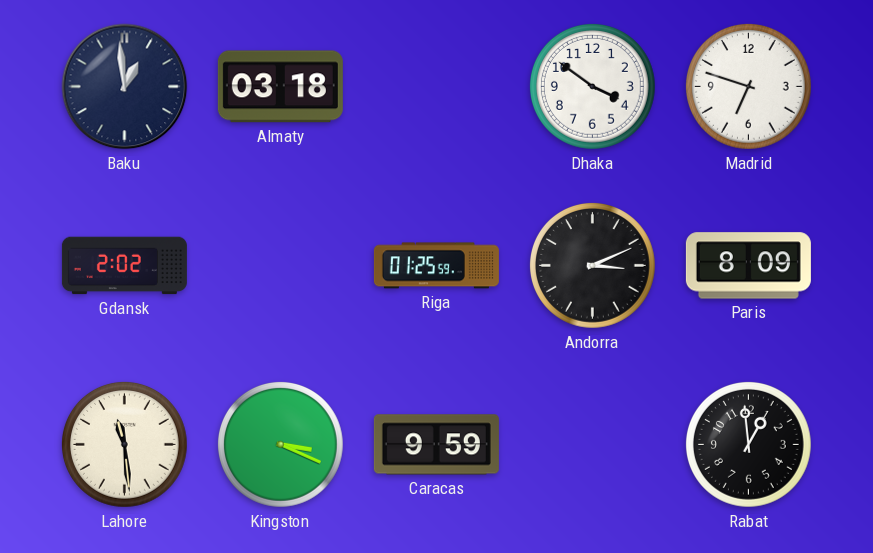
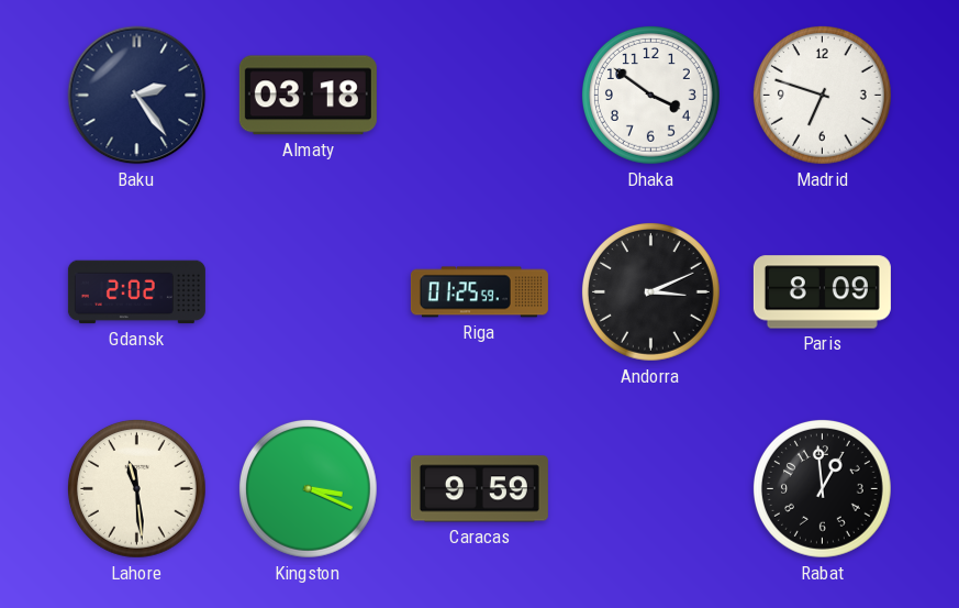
Baku: 12:59 -> 2:24 (137, 96)
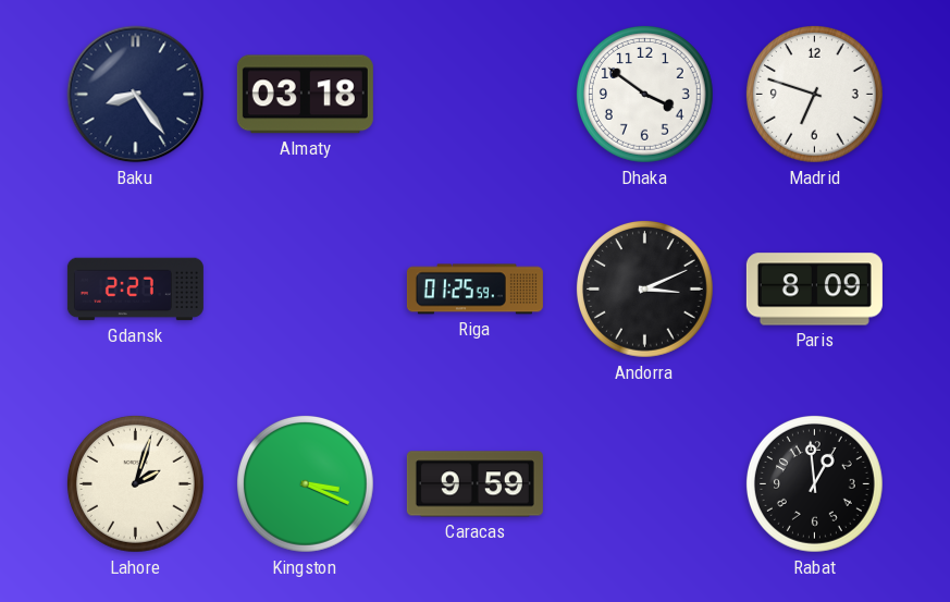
Baku: 2:24 -> 8:24 (136, 95)
Gdansk: 2:02 -> 2:27 (135, 290)
Lahore: 11:29 -> 2:03 (136, 484)
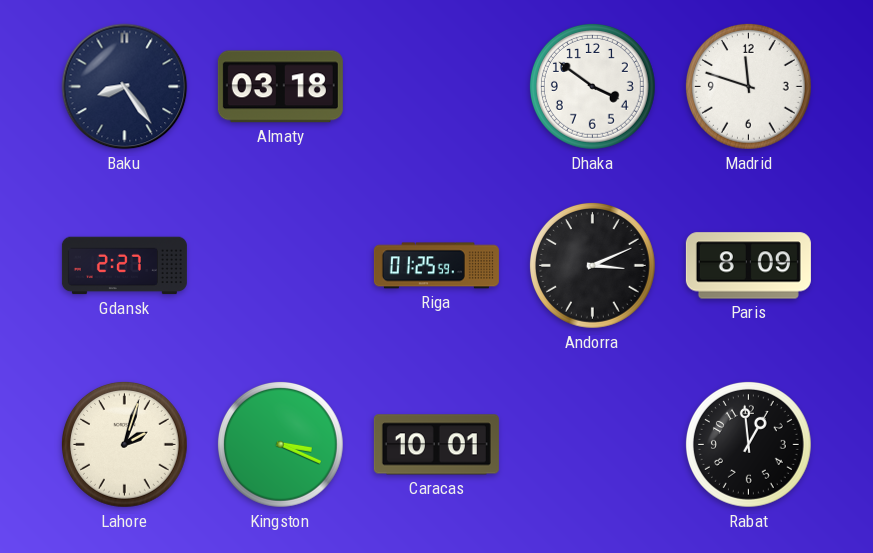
Madrid: 6:48 -> 11:48 (749, 87)
Caracas: 9:59 -> 10:01 (436, 445)
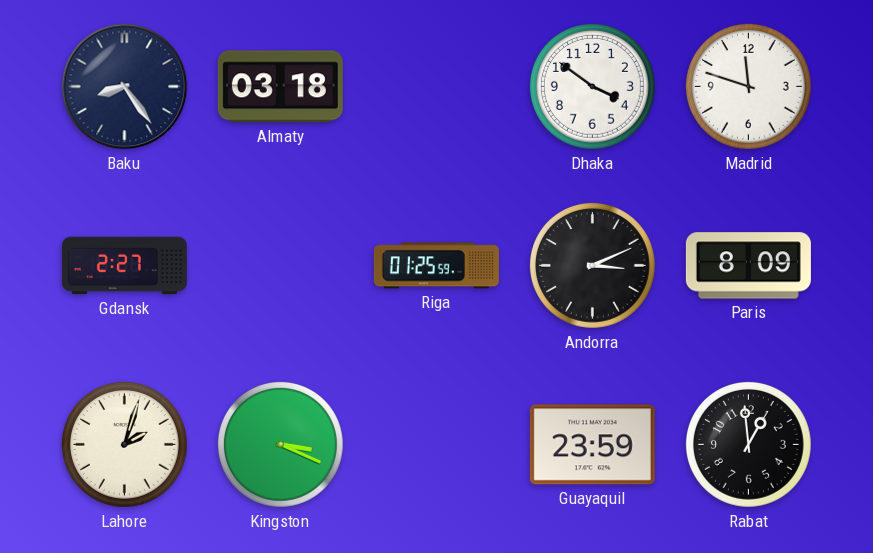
Caracas: 10:01 -> none (436, 445)
Guayaquil: none -> 23:59 (592, 445)
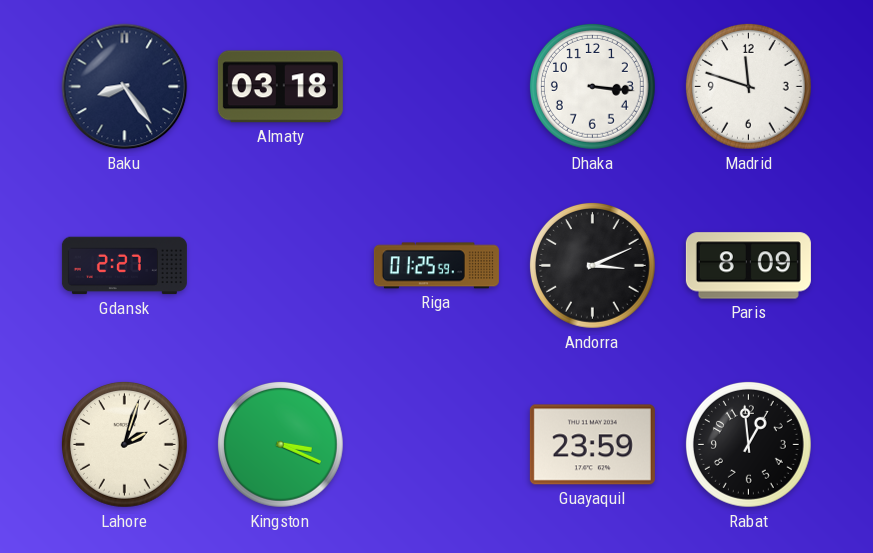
Dhaka: 3:51 -> 3:16 (593, 87)
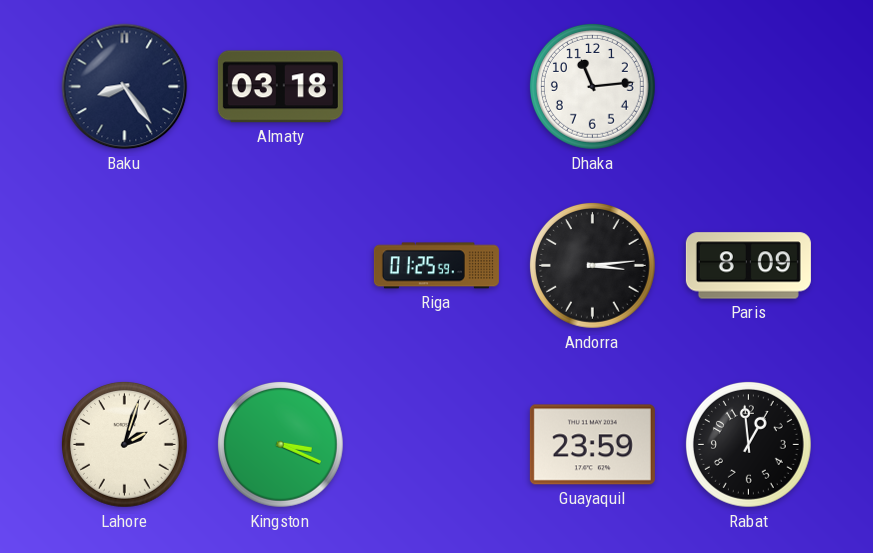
Dhaka: 3:16 -> 11:14 (593, 87)
Madrid: 11:48 -> none (749, 87)
Gdansk: 2:27 -> none (124, 266)
Andorra: 3:11 -> 3:14 (593, 266)
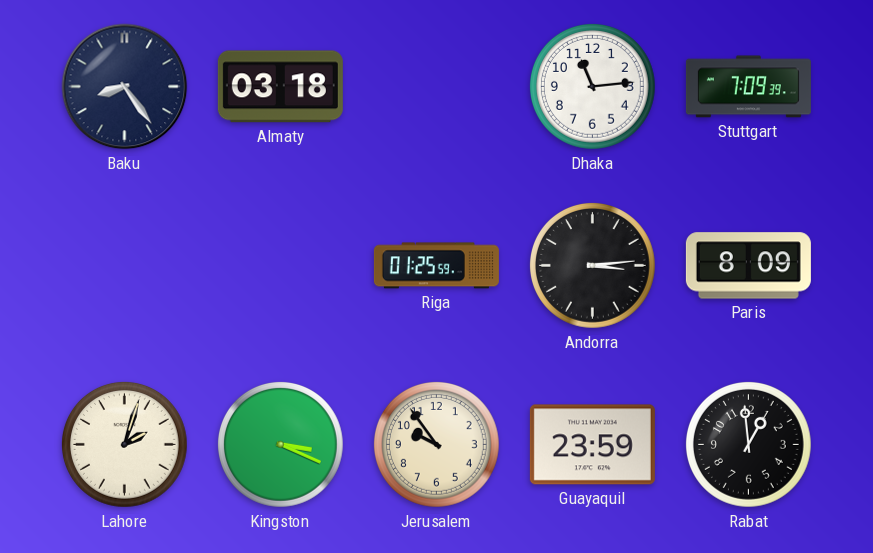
Stuttgart: none -> 7:09 (748, 87)
Jerusalem: none -> 9:54 (437, 445)
